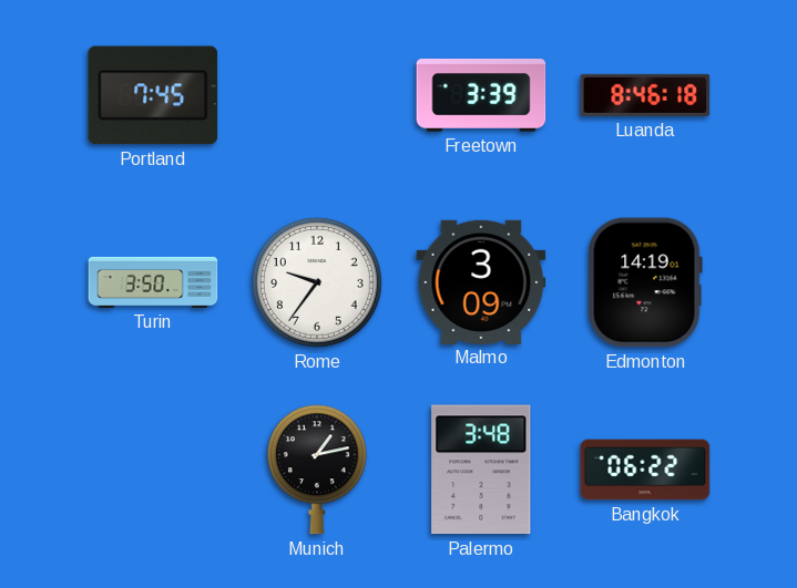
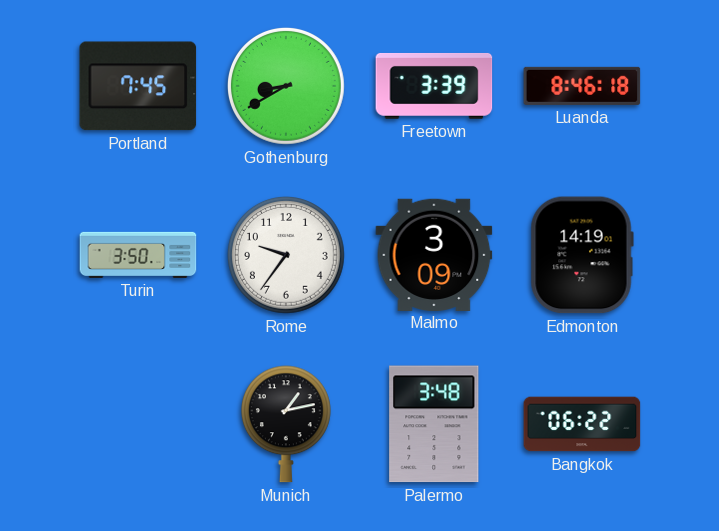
Gothenburg: none -> 8:40 (287, 87)
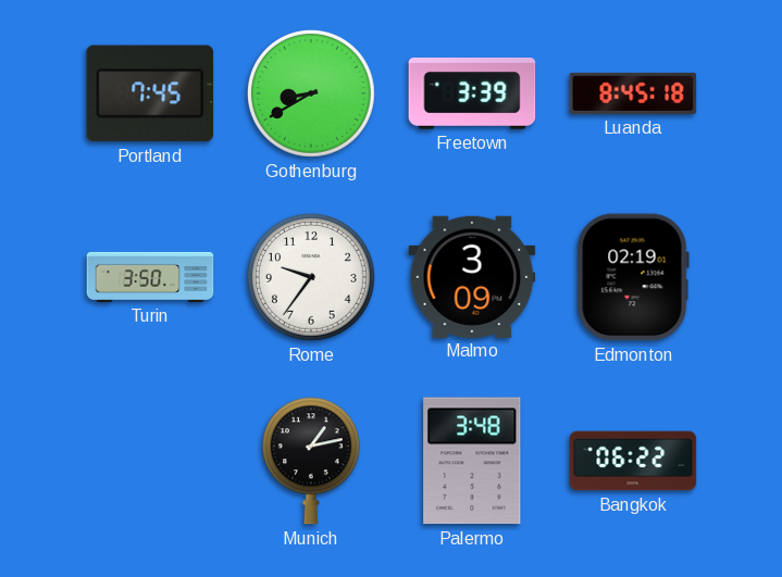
Luanda: 8:46 -> 8:45 (633, 93)
Edmonton: 14:19 -> 02:19 (633, 277)
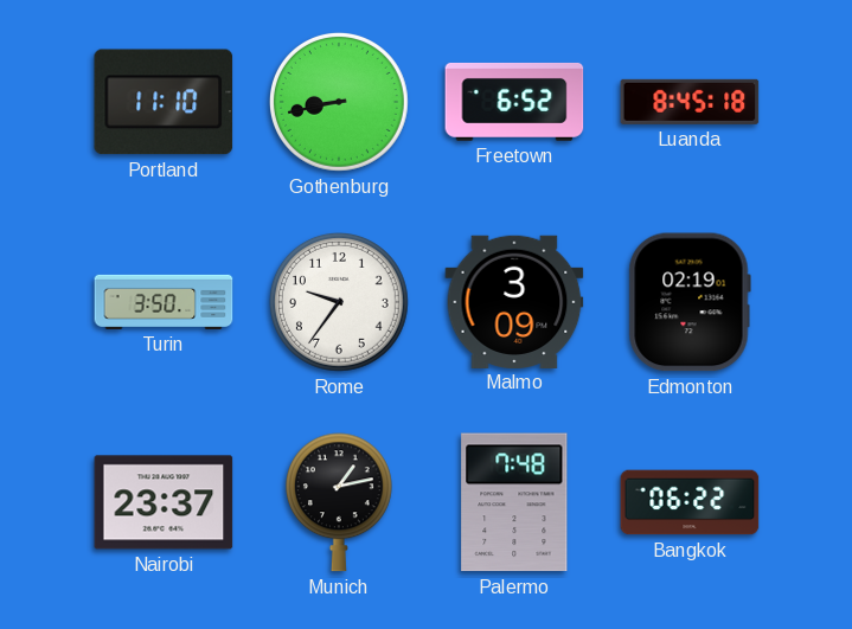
Portland: 7:45 -> 11:10 (164, 102)
Gothenburg: 8:40 -> 8:43 (340, 103)
Freetown: 3:39 -> 6:52 (514, 102)
Nairobi: none -> 23:37 (164, 502)
Palermo: 3:48 -> 7:48 (514, 502)
